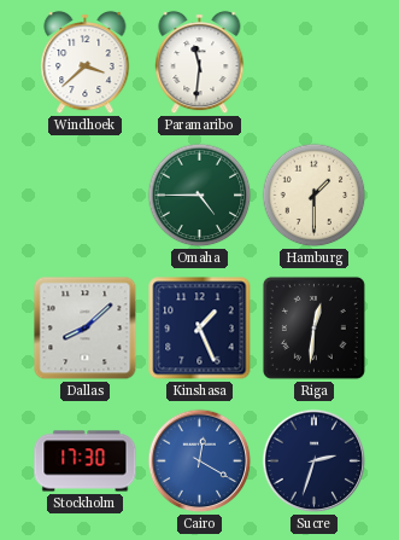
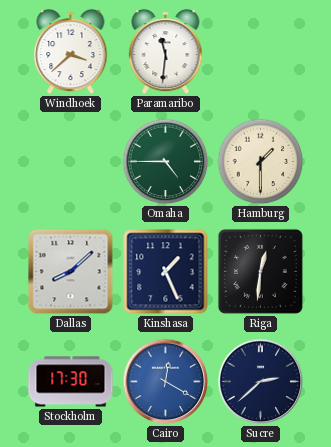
Sucre: 2:33 -> 2:38 (261, 382)
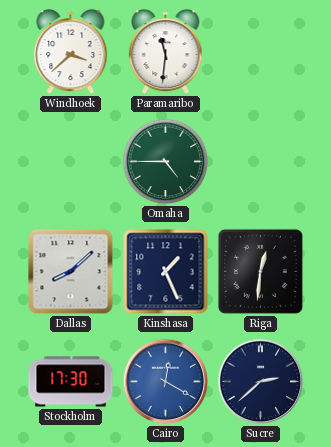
Hamburg: 1:30 -> none (261, 162)
